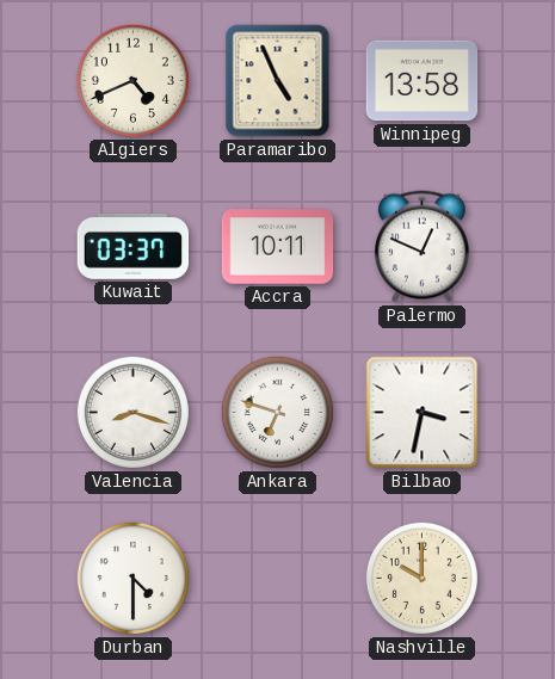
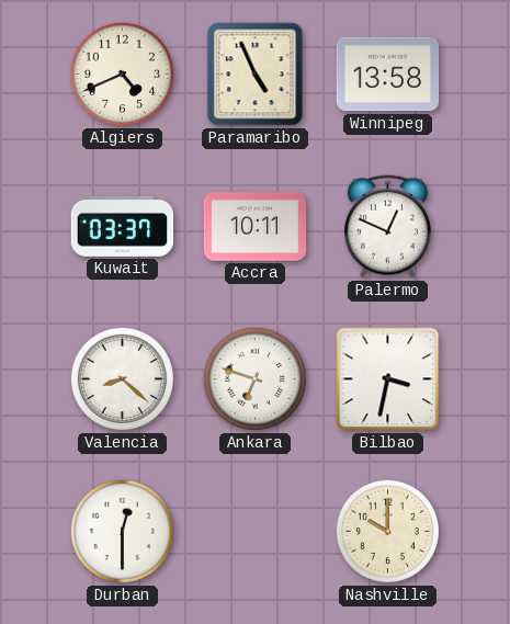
Valencia: 8:18 -> 8:22 (122, 378)
Durban: 4:30 -> 12:30 (122, 531)
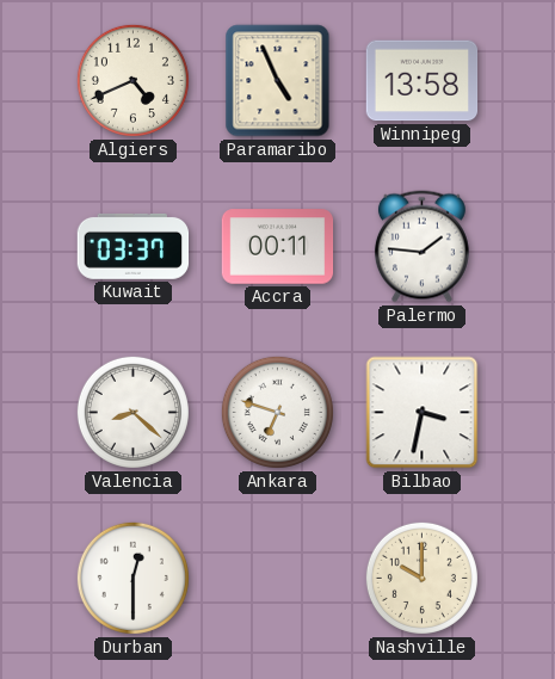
Accra: 10:11 -> 00:11 (278, 247)
Palermo: 12:49 -> 1:46 (421, 247)
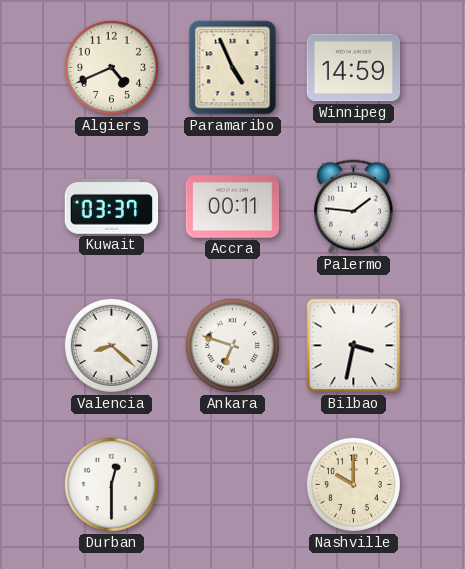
Winnipeg: 13:58 -> 14:59 (354, 68)
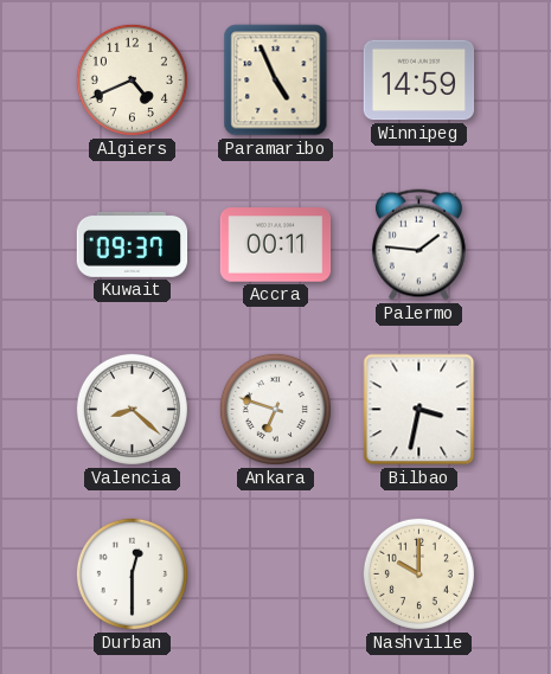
Kuwait: 03:37 -> 09:37 (133, 244)
